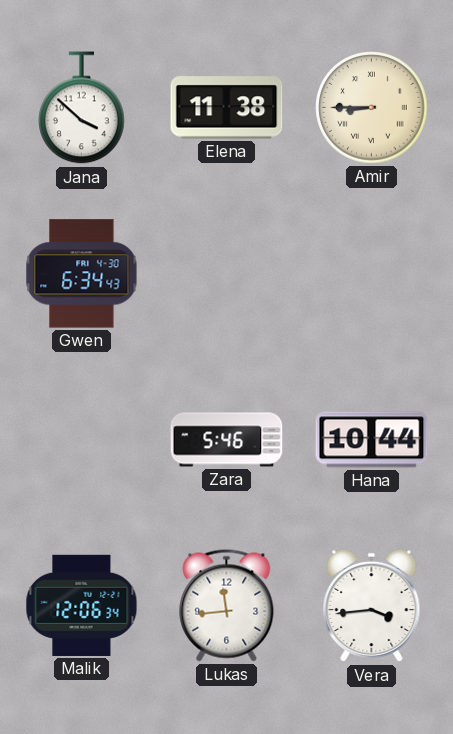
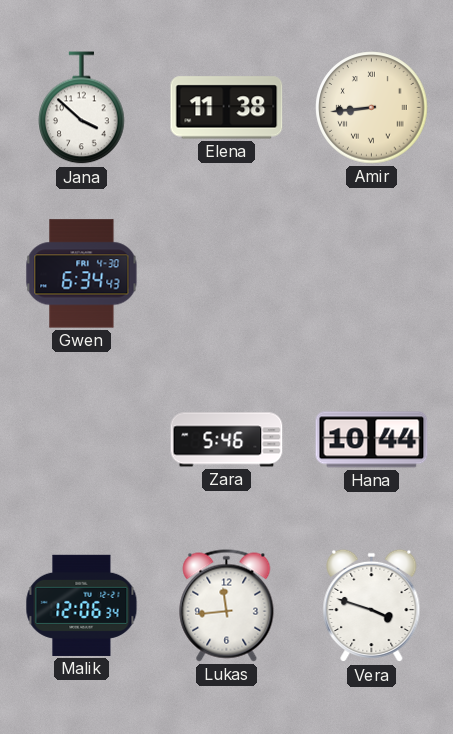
Amir: 8:45 -> 8:44 (372, 108)
Vera: 3:44 -> 3:48 (372, 606)
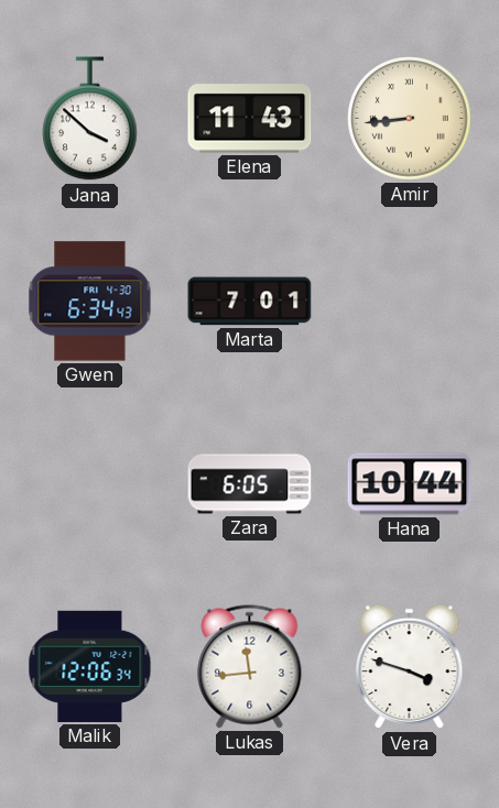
Elena: 11:38 -> 11:43 (250, 119)
Marta: none -> 7:01 (250, 302)
Zara: 5:46 -> 6:05 (250, 484)
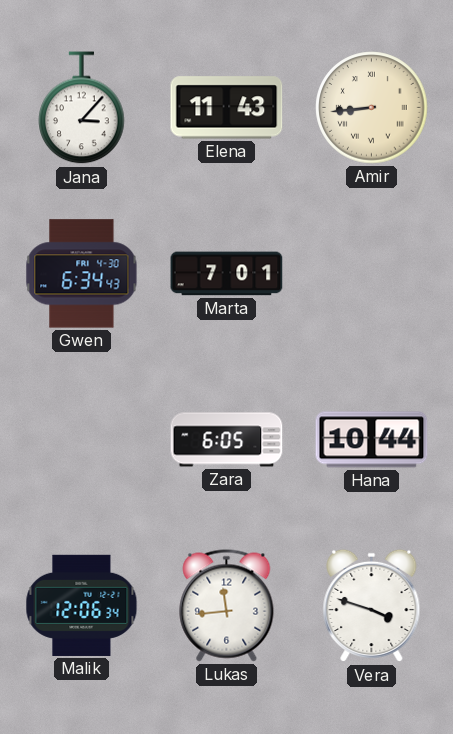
Jana: 3:52 -> 3:07 (82, 108)
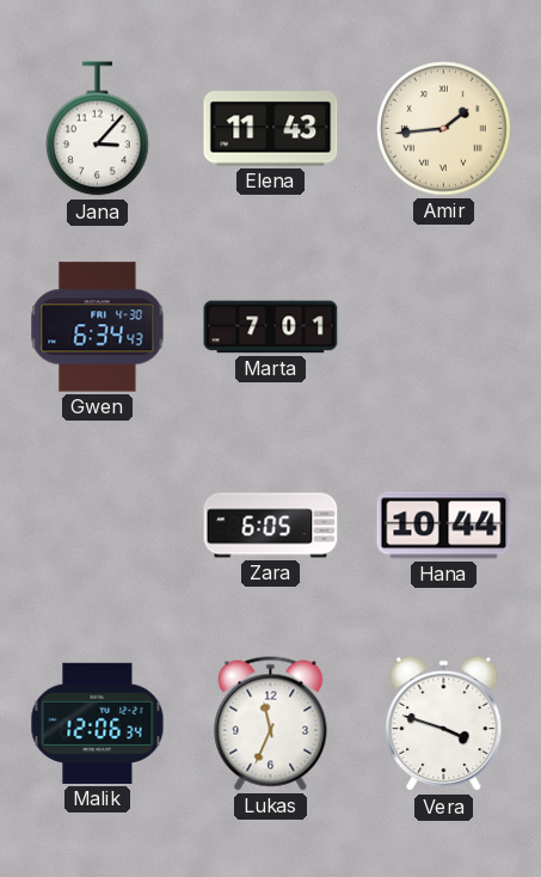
Amir: 8:44 -> 1:44 (444, 129)
Lukas: 11:44 -> 11:34 (271, 724)
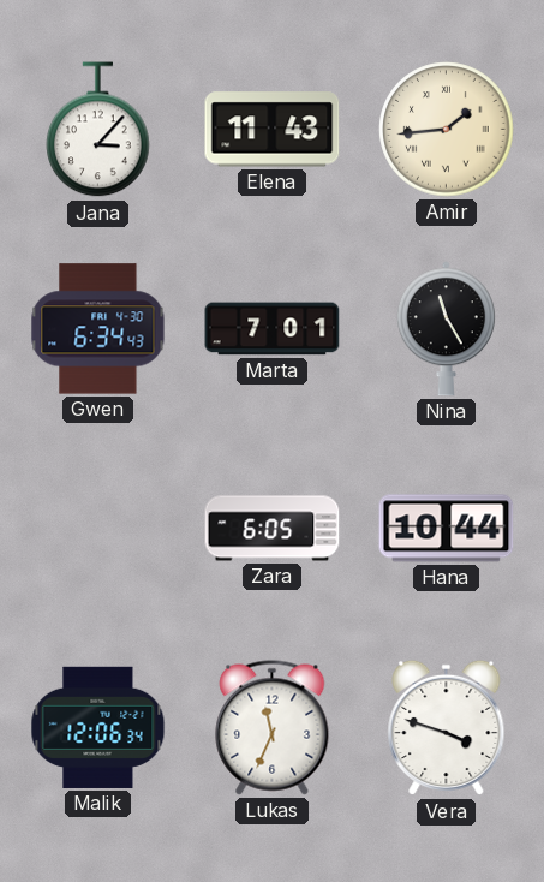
Nina: none -> 11:25 (446, 329)
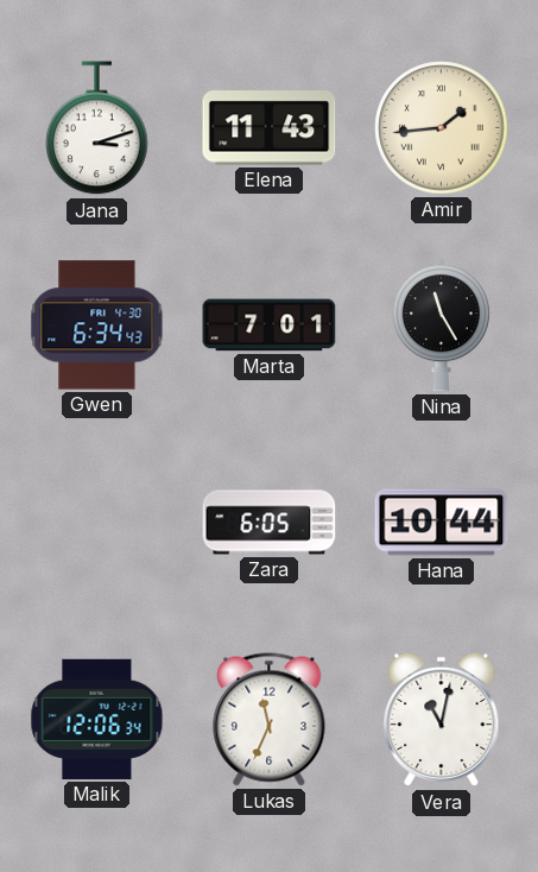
Jana: 3:07 -> 3:12 (97, 128)
Vera: 3:48 -> 11:02 (442, 720)
